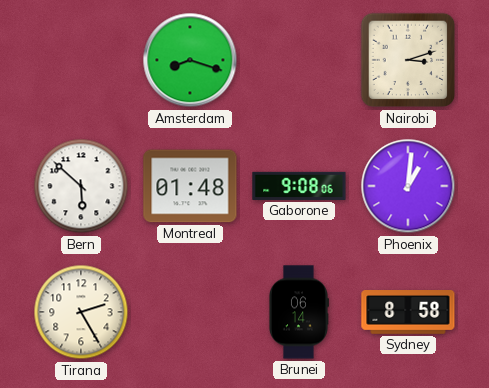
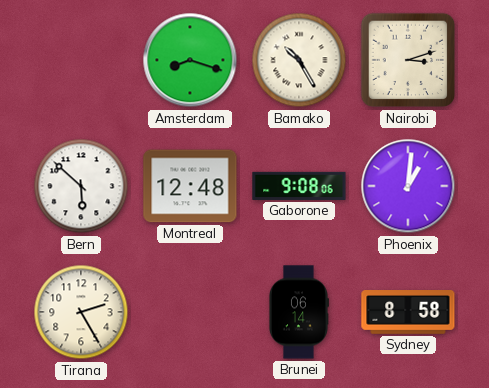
Bamako: none -> 10:25 (299, 60)
Montreal: 01:48 -> 12:48 (190, 186)
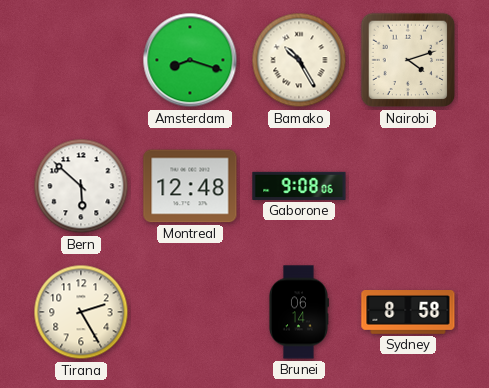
Nairobi: 3:12 -> 4:12 (408, 60)
Phoenix: 1:01 -> none (408, 186)
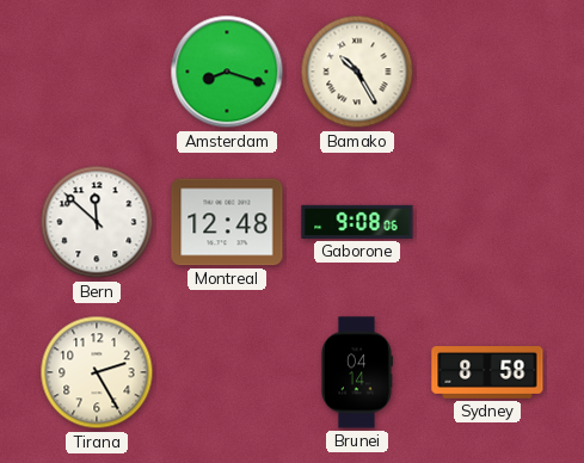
Nairobi: 4:12 -> none (408, 60)
Bern: 5:52 -> 11:52 (97, 222)
Brunei: 06:14 -> 04:14 (356, 372)
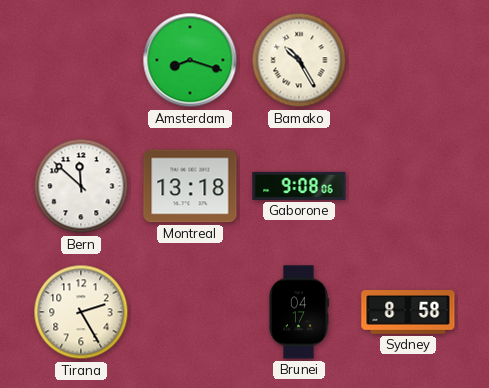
Montreal: 12:48 -> 13:18 (190, 186)
Brunei: 04:14 -> 04:17 (298, 312)
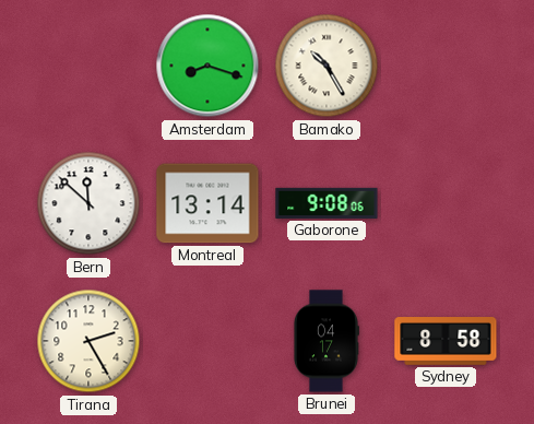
Montreal: 13:18 -> 13:14 (207, 203)
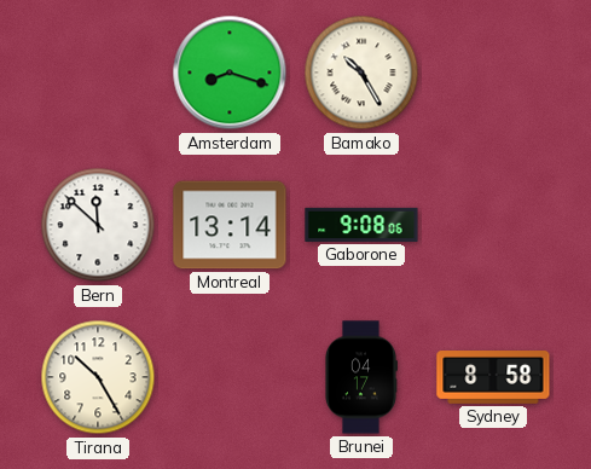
Tirana: 2:25 -> 10:25 (98, 377)
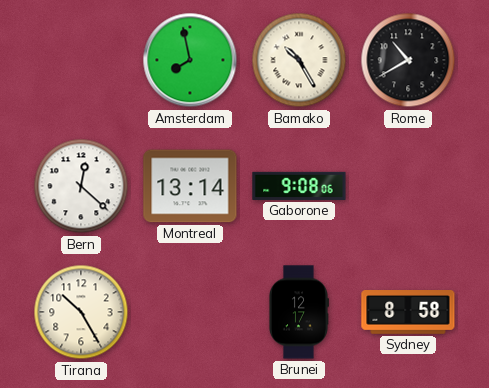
Amsterdam: 8:18 -> 7:58 (190, 60)
Rome: none -> 10:40 (408, 60)
Bern: 11:52 -> 12:22 (81, 186)
Brunei: 04:17 -> 12:17 (298, 312)
